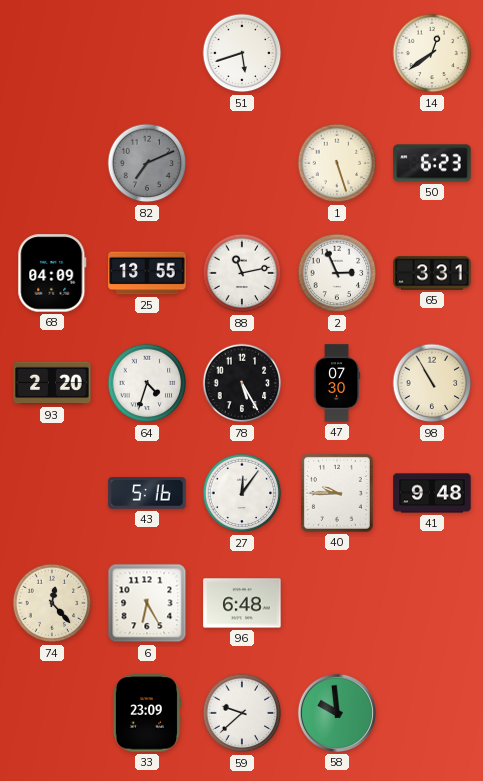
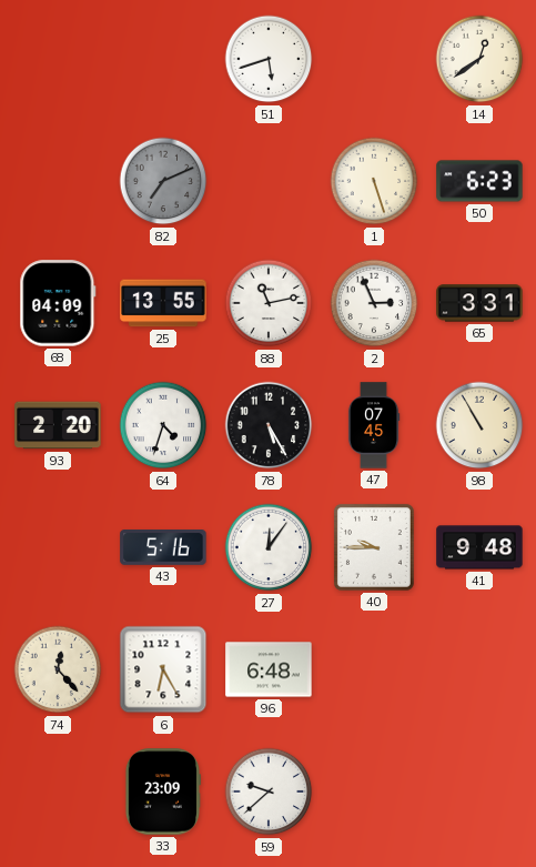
47: 07:30 -> 07:45 (374, 425)
58: 9:59 -> none (337, 713)
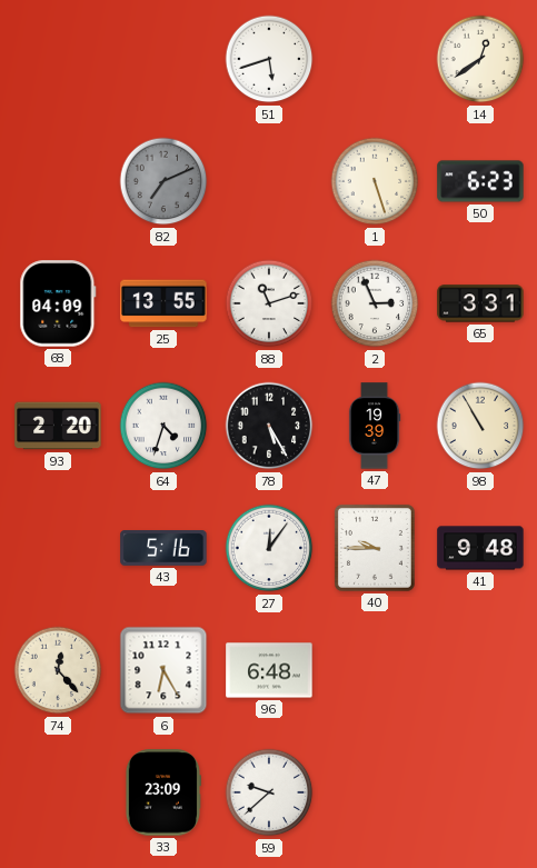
88: 11:13 -> 11:12 (269, 303)
47: 07:45 -> 19:39 (375, 426)
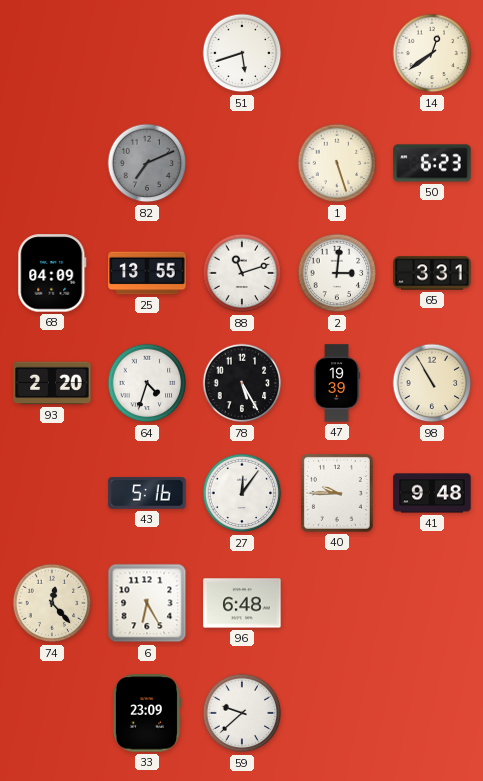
2: 2:56 -> 3:01 (337, 273)
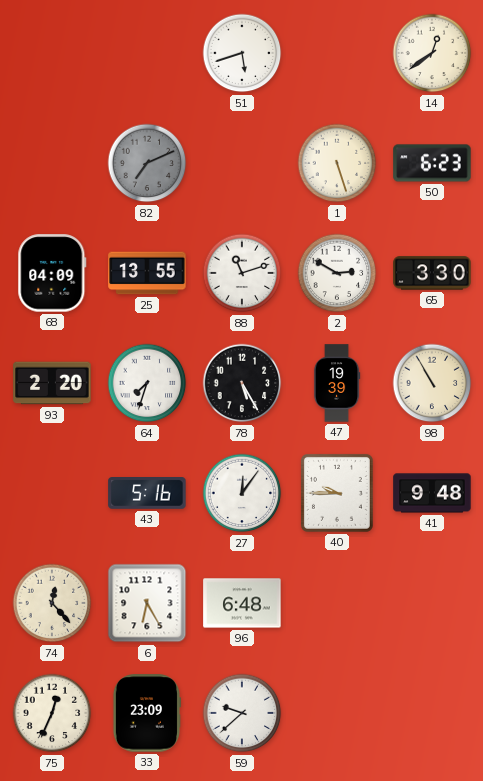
2: 3:01 -> 2:50 (337, 273)
65: 3:31 -> 3:30 (432, 273)
64: 4:33 -> 7:33 (147, 383)
75: none -> 12:34 (52, 713)
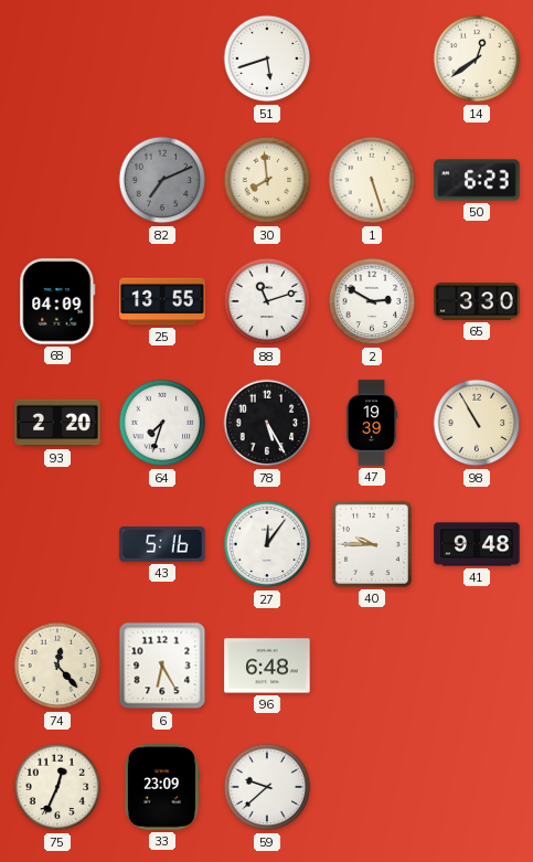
30: none -> 7:59 (267, 180)
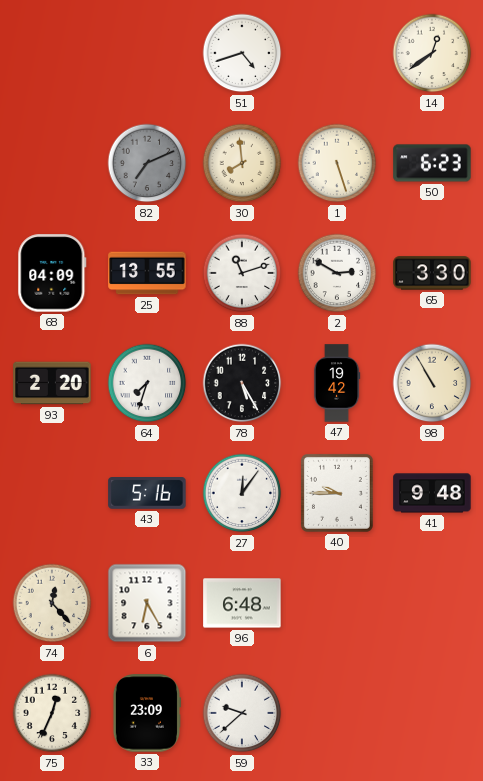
51: 5:42 -> 4:42 (242, 53)
47: 19:39 -> 19:42 (337, 383)
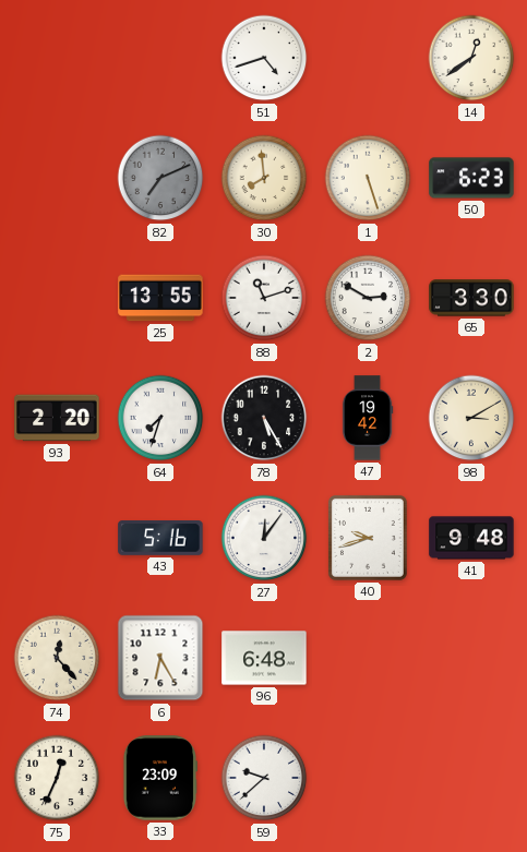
68: 04:09 -> none (52, 273)
98: 10:55 -> 3:10 (471, 418)
40: 9:45 -> 9:42 (368, 538)
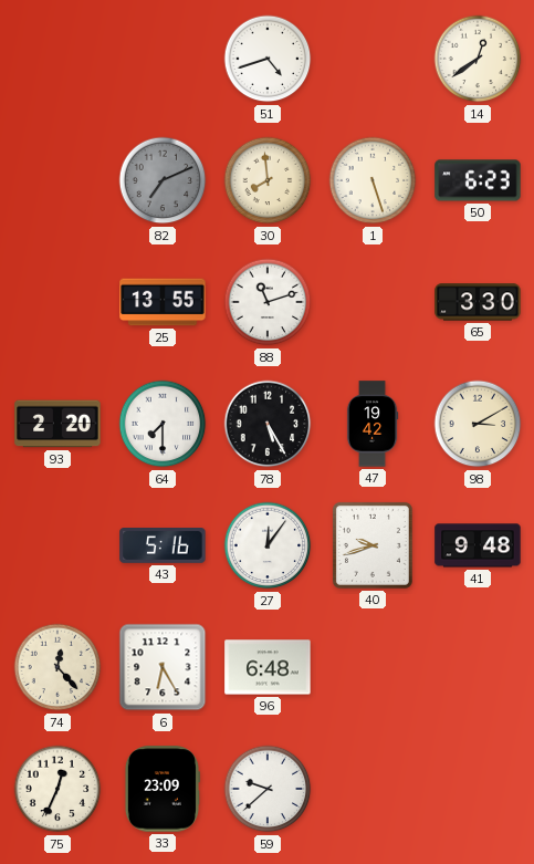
2: 2:50 -> none (368, 298)
64: 7:33 -> 7:30 (163, 424)
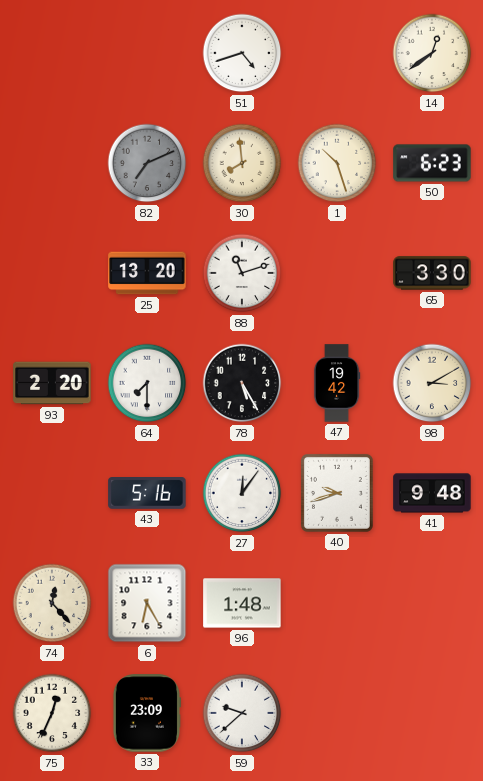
1: 5:27 -> 10:27 (337, 163)
25: 13:55 -> 13:20 (147, 273)
96: 6:48 -> 1:48 (242, 603)
